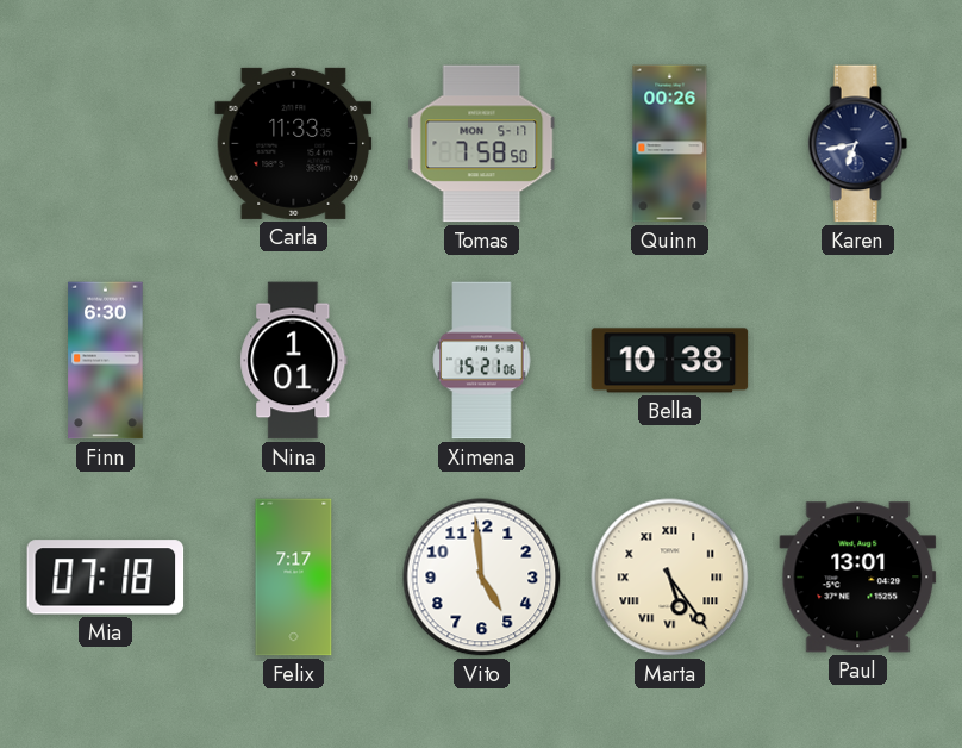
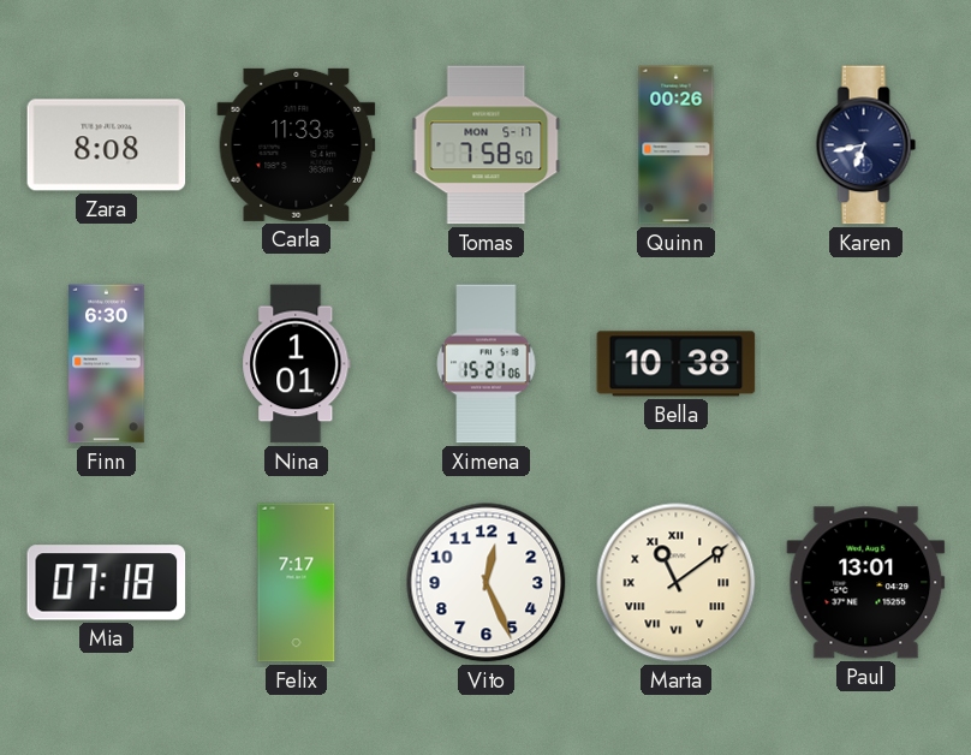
Zara: none -> 8:08 (107, 145)
Vito: 4:59 -> 12:26 (487, 583)
Marta: 5:24 -> 11:09 (677, 583)
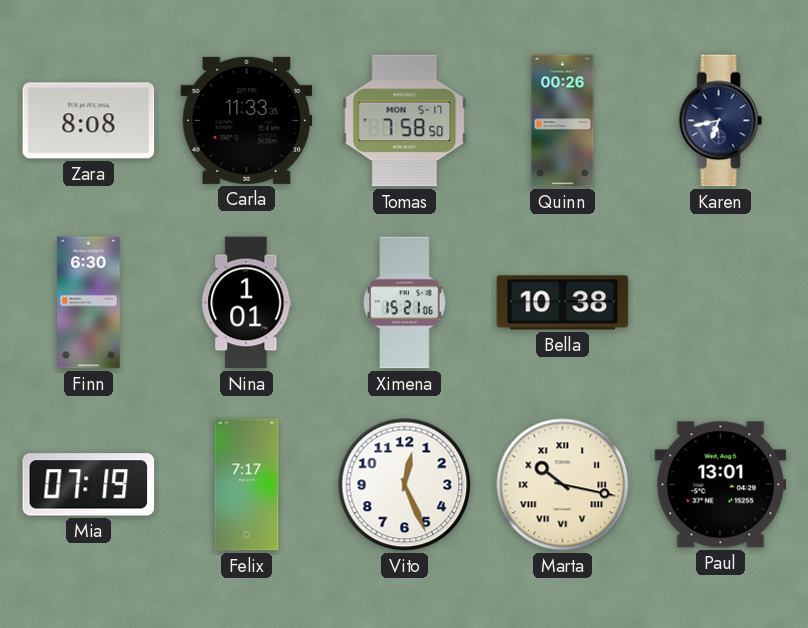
Mia: 07:18 -> 07:19 (89, 485)
Marta: 11:09 -> 10:17 (563, 485)
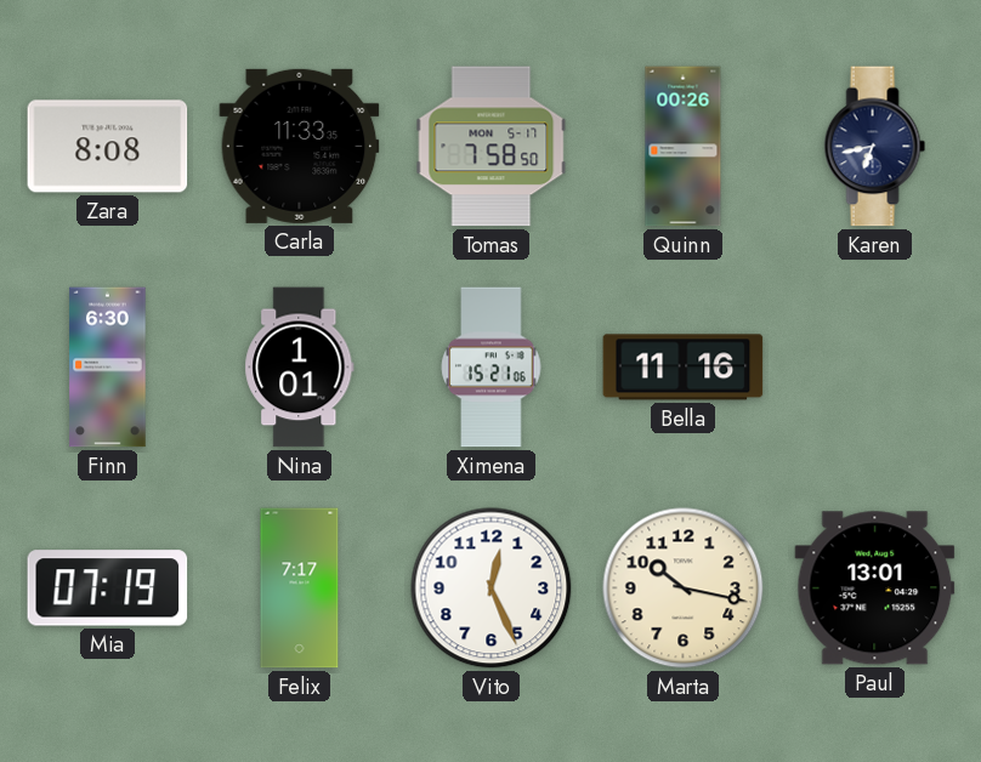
Bella: 10:38 -> 11:16 (684, 368)
Marta numerals: Roman -> Arabic (684, 588)
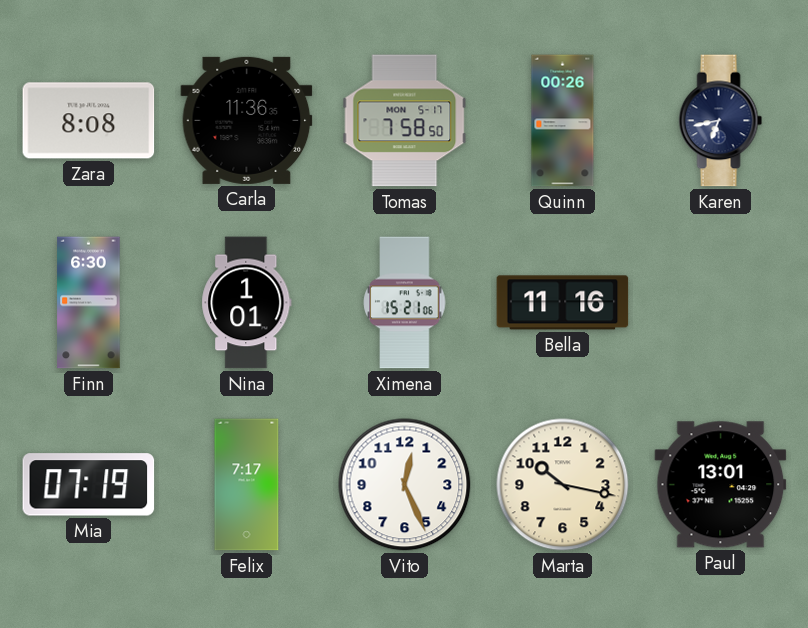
Carla: 11:33 -> 11:36 (247, 120)
